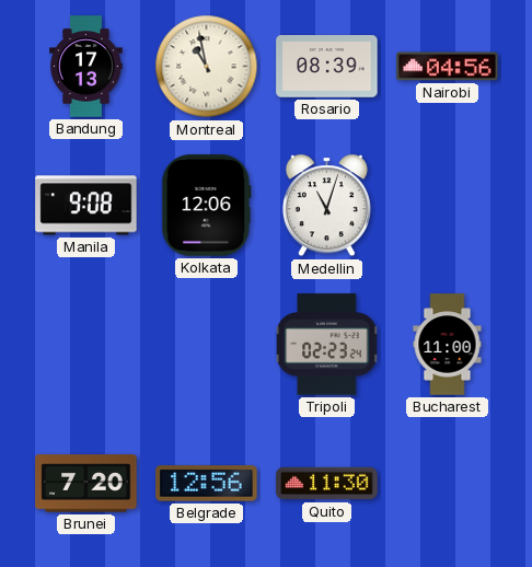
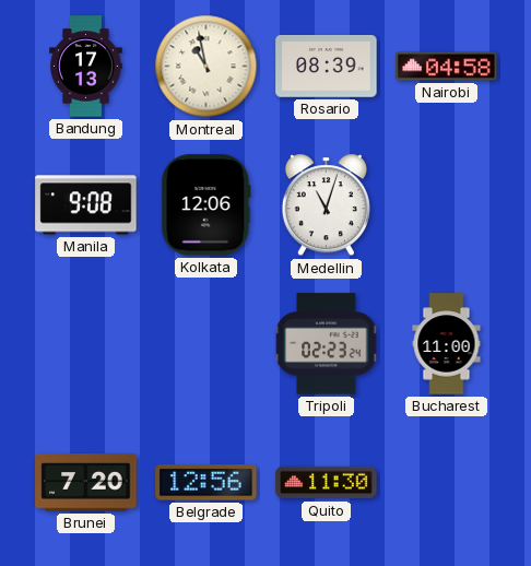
Nairobi: 04:56 -> 04:58 (447, 67)
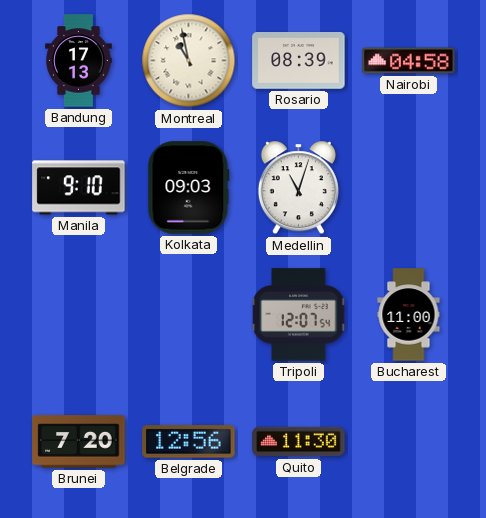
Manila: 9:08 -> 9:10 (79, 188)
Kolkata: 12:06 -> 09:03 (189, 188)
Tripoli: 02:23 -> 12:07 (299, 315)
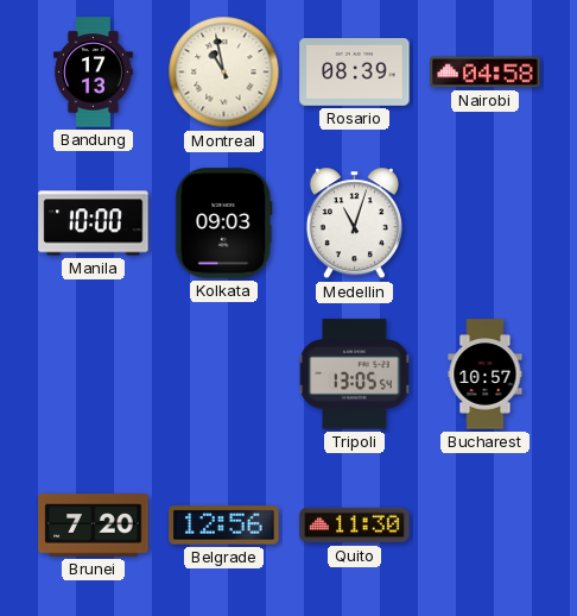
Manila: 9:10 -> 10:00 (94, 224)
Tripoli: 12:07 -> 13:05 (355, 375)
Bucharest: 11:00 -> 10:57 (486, 375)
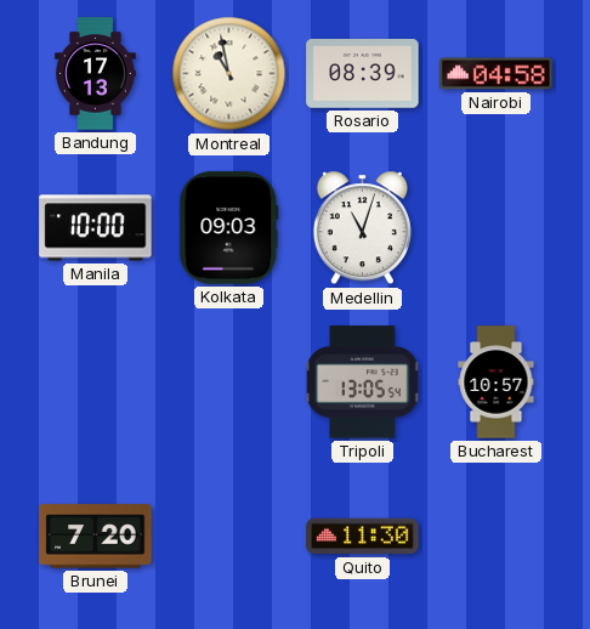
Belgrade: 12:56 -> none (224, 526)
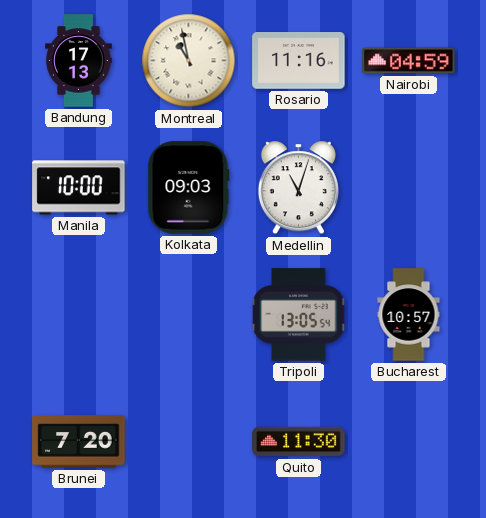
Rosario: 08:39 -> 11:16 (299, 61)
Nairobi: 04:58 -> 04:59 (409, 61)
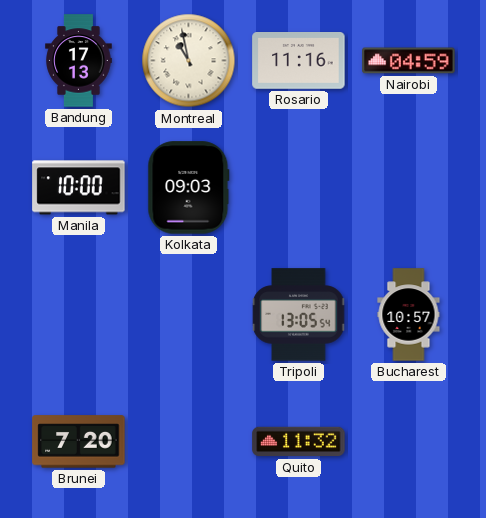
Medellin: 11:03 -> none (298, 188)
Quito: 11:30 -> 11:32 (299, 442)
